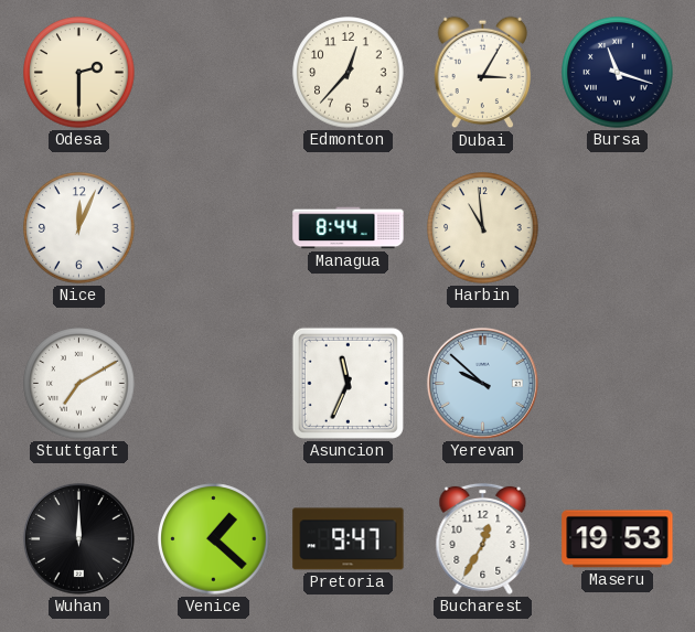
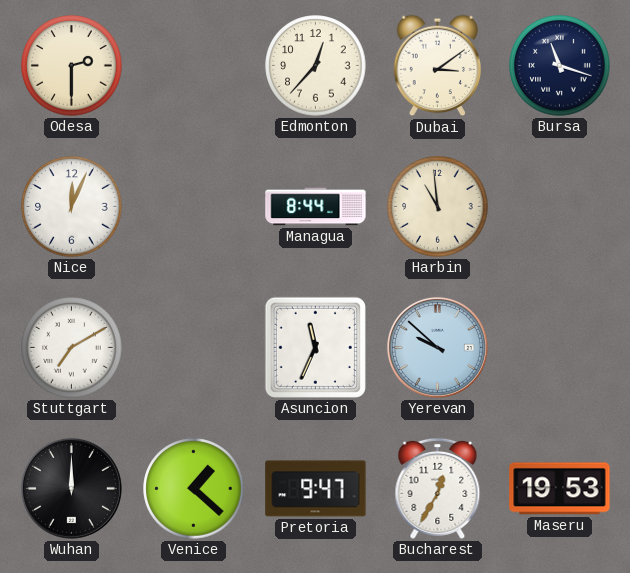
Dubai: 3:05 -> 3:09 (438, 66)
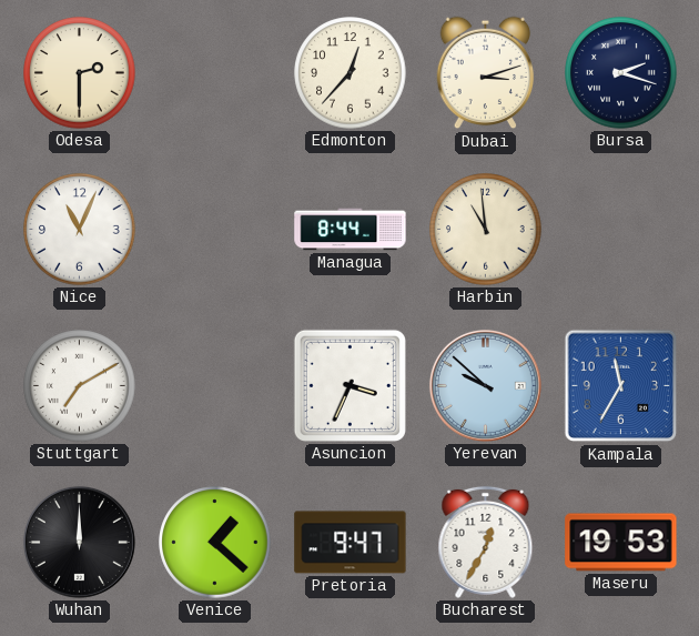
Dubai: 3:09 -> 3:12 (486, 73)
Bursa: 11:18 -> 2:18 (621, 73)
Nice: 12:04 -> 11:04 (80, 230)
Asuncion: 11:34 -> 3:34 (349, 385)
Kampala: none -> 11:35 (621, 386)
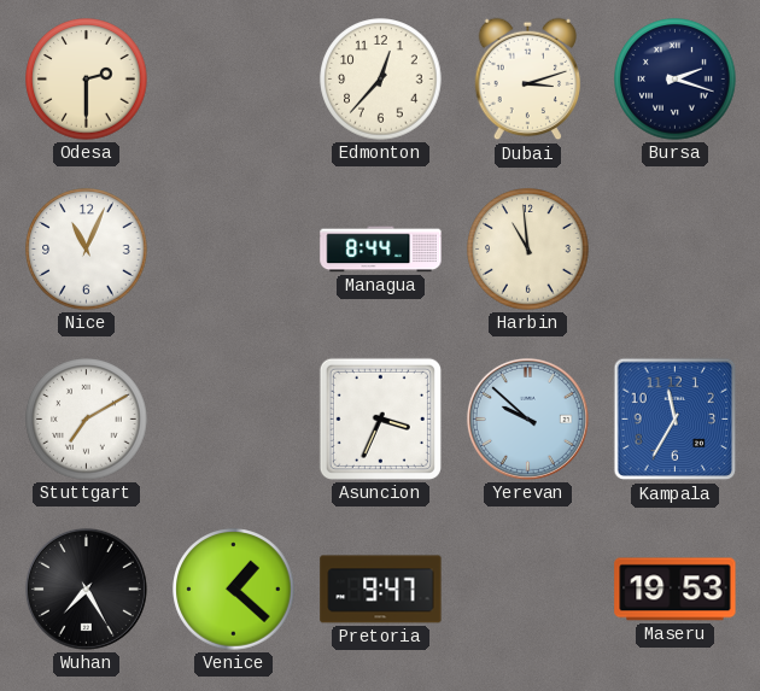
Wuhan: 12:00 -> 7:25 (86, 588)
Bucharest: 12:35 -> none (486, 542)
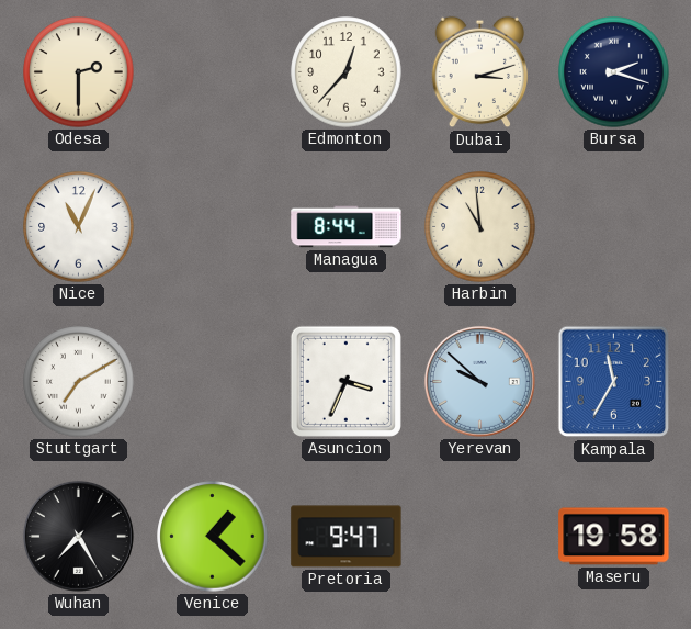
Maseru: 19:53 -> 19:58 (614, 537)
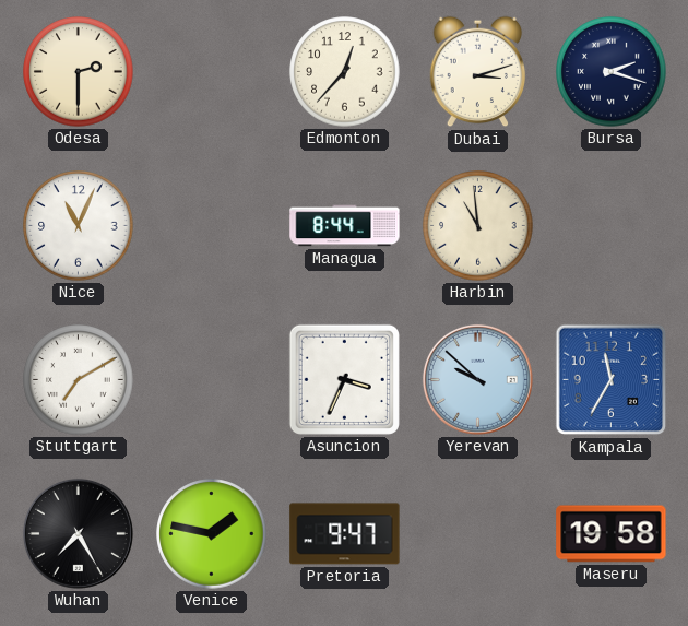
Venice: 1:22 -> 1:47 (212, 534)
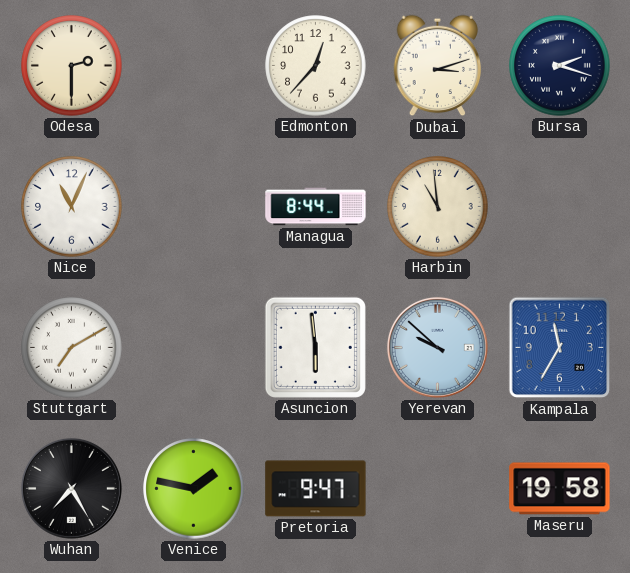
Asuncion: 3:34 -> 5:59 (315, 347)
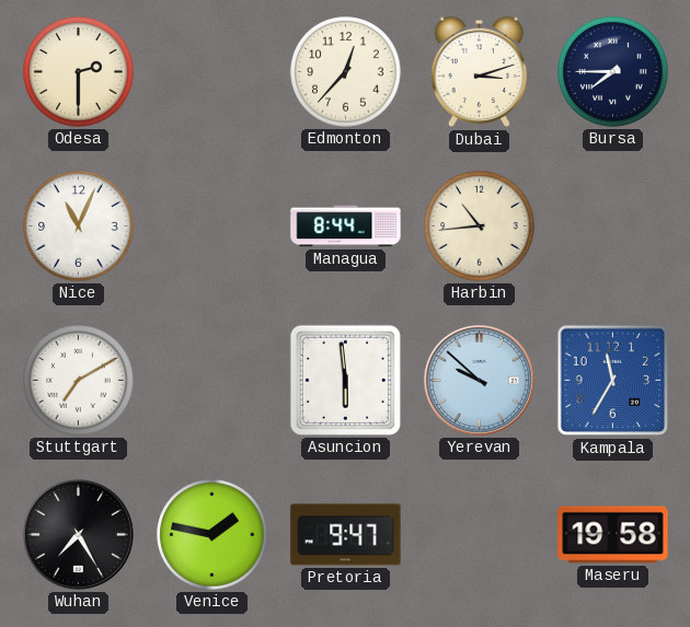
Bursa: 2:18 -> 7:45 (613, 72)
Harbin: 10:59 -> 10:44 (480, 227)
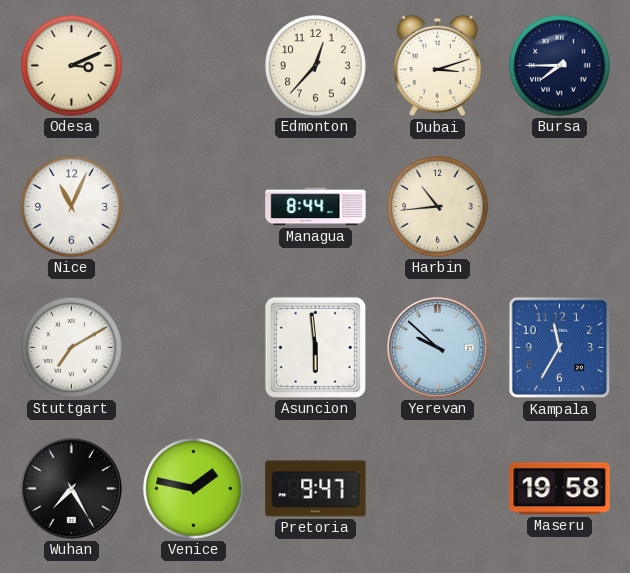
Odesa: 2:30 -> 3:11 (72, 66)
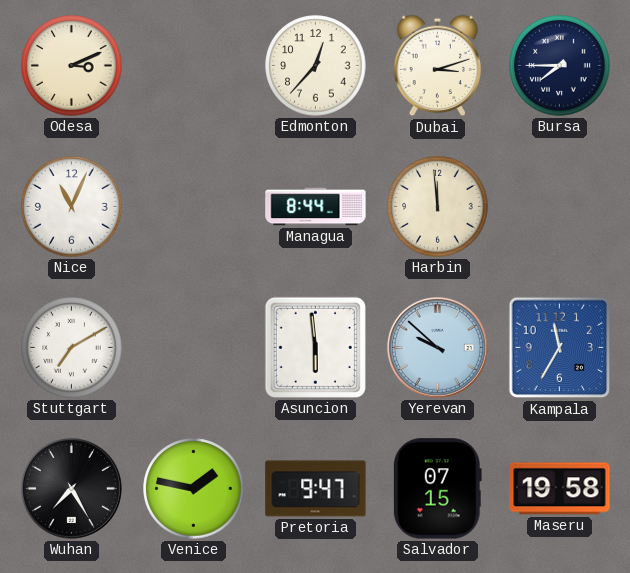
Harbin: 10:44 -> 11:59 (438, 207)
Salvador: none -> 07:15 (437, 489)
